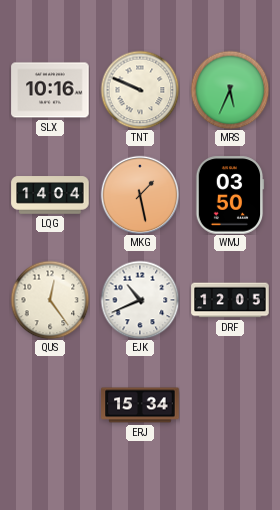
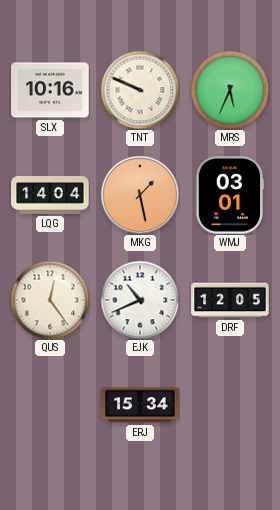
WMJ: 03:50 -> 03:01 (230, 195)
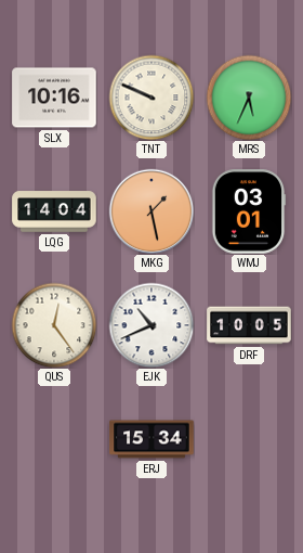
DRF: 12:05 -> 10:05 (249, 325)
